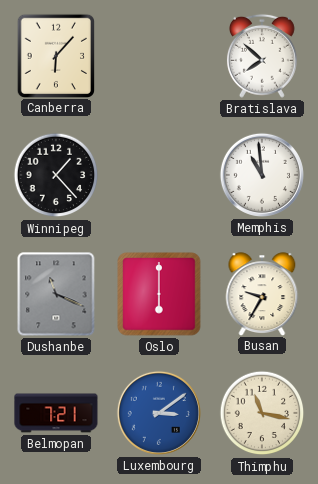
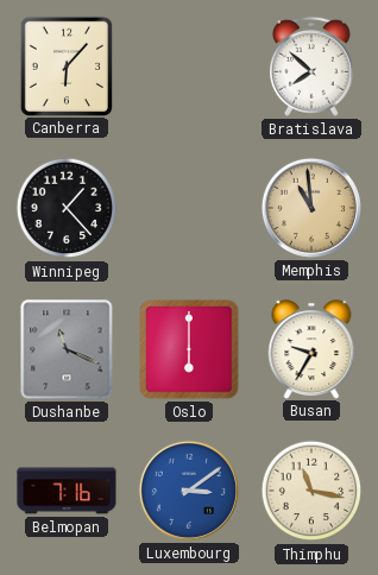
Memphis dial: white -> champagne (311, 208)
Belmopan: 7:21 -> 7:16 (67, 491)
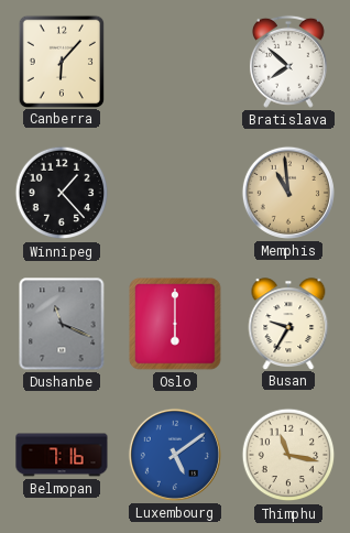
Luxembourg: 3:09 -> 5:09 (175, 455)
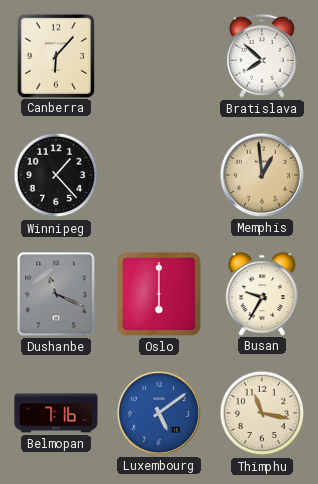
Memphis: 10:59 -> 12:59 (262, 175)
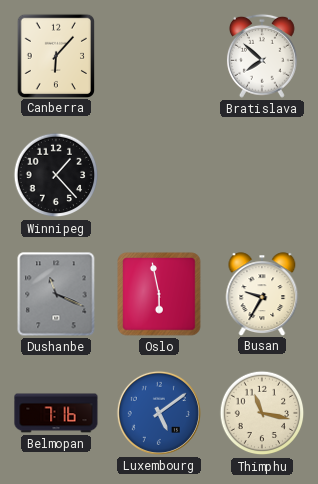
Memphis: 12:59 -> none (262, 175)
Oslo: 6:00 -> 5:58 (159, 294)
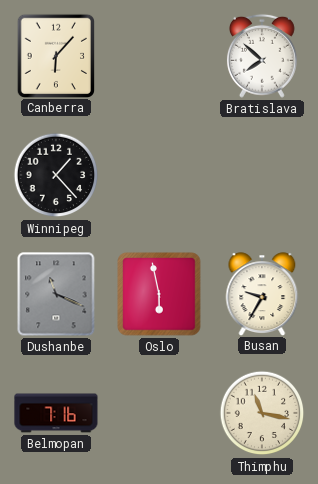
Luxembourg: 5:09 -> none (159, 413)
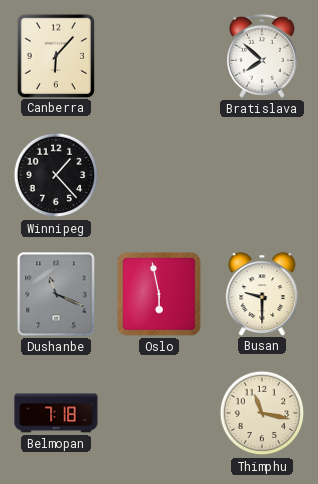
Busan: 9:35 -> 9:30 (262, 294)
Belmopan: 7:16 -> 7:18 (56, 413)
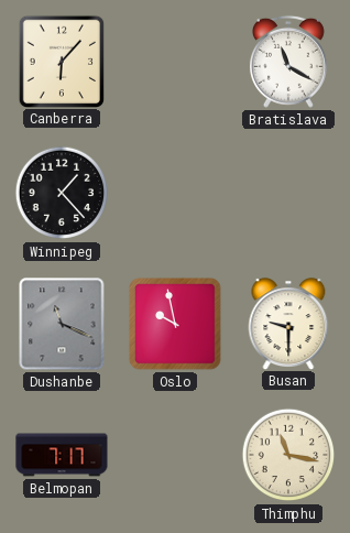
Bratislava: 7:52 -> 11:20 (288, 62)
Oslo: 5:58 -> 9:58 (175, 324)
Belmopan: 7:18 -> 7:17 (62, 455)
